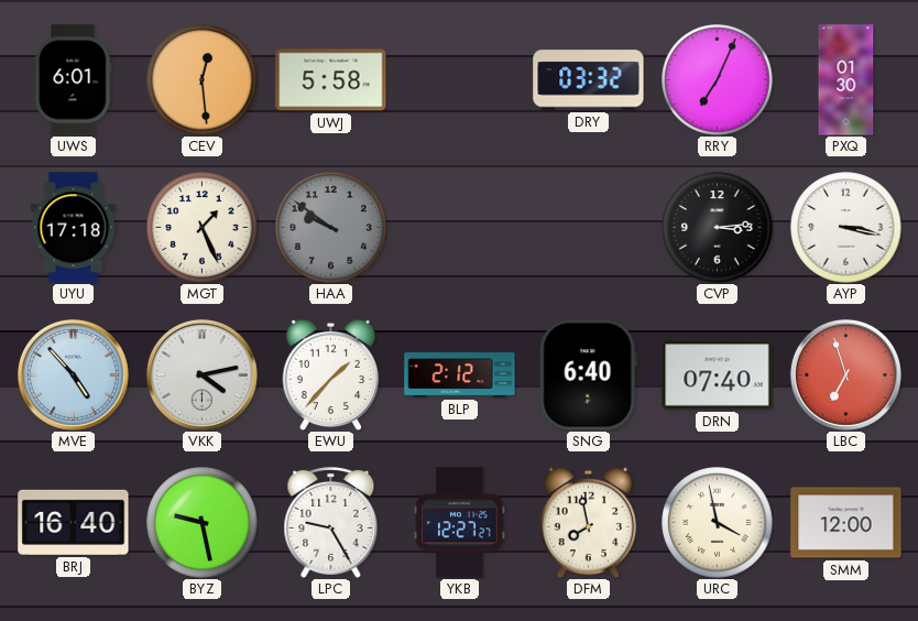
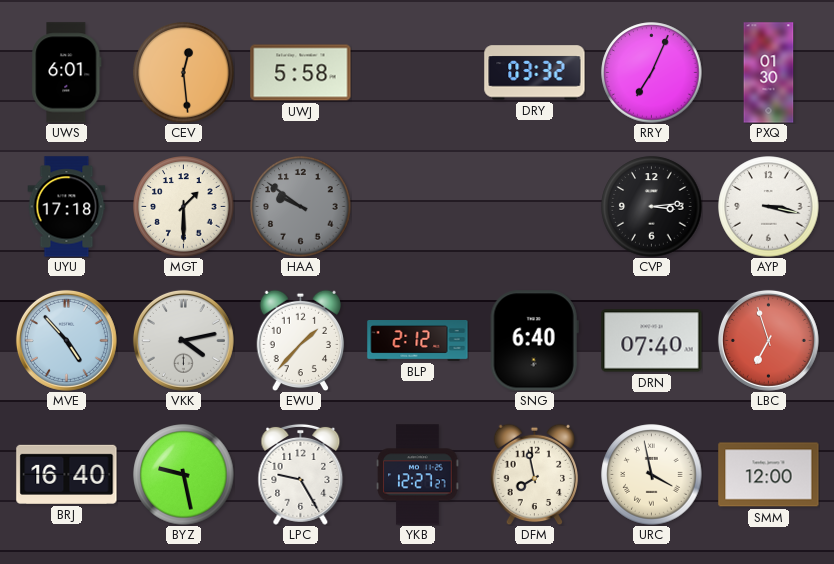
MGT: 1:26 -> 1:30 (184, 207)
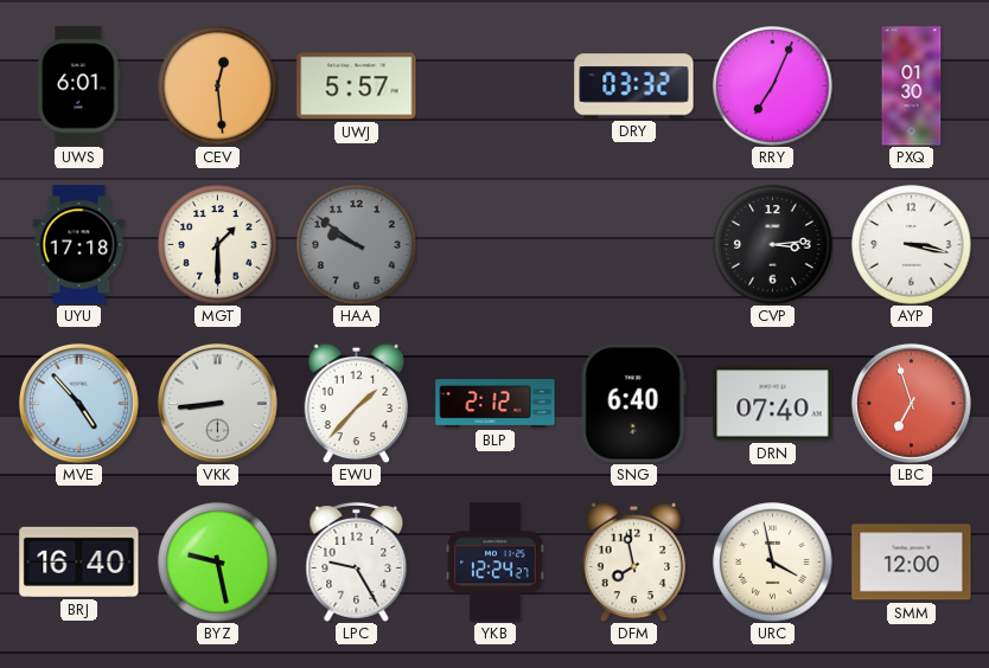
UWJ: 5:58 -> 5:57 (357, 86)
VKK: 4:13 -> 8:44 (217, 403)
YKB: 12:27 -> 12:24 (496, 563)
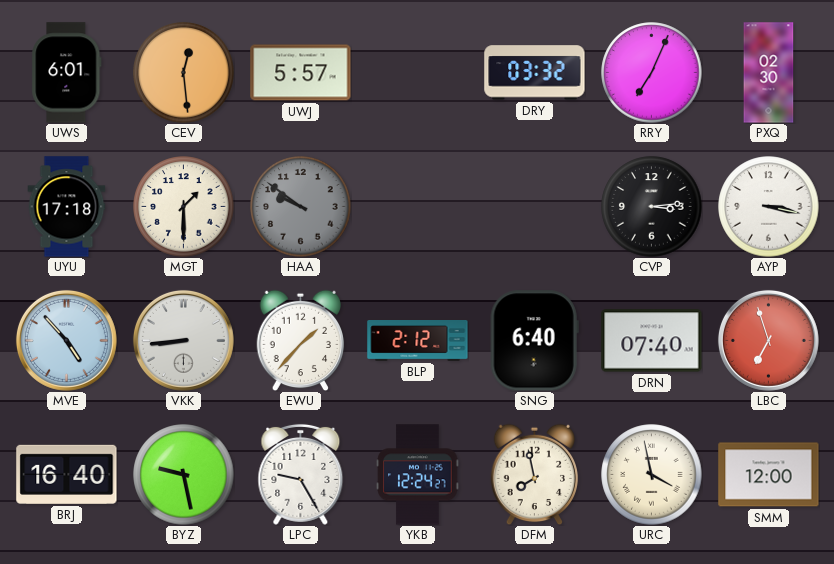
PXQ: 01:30 -> 02:30 (769, 73)
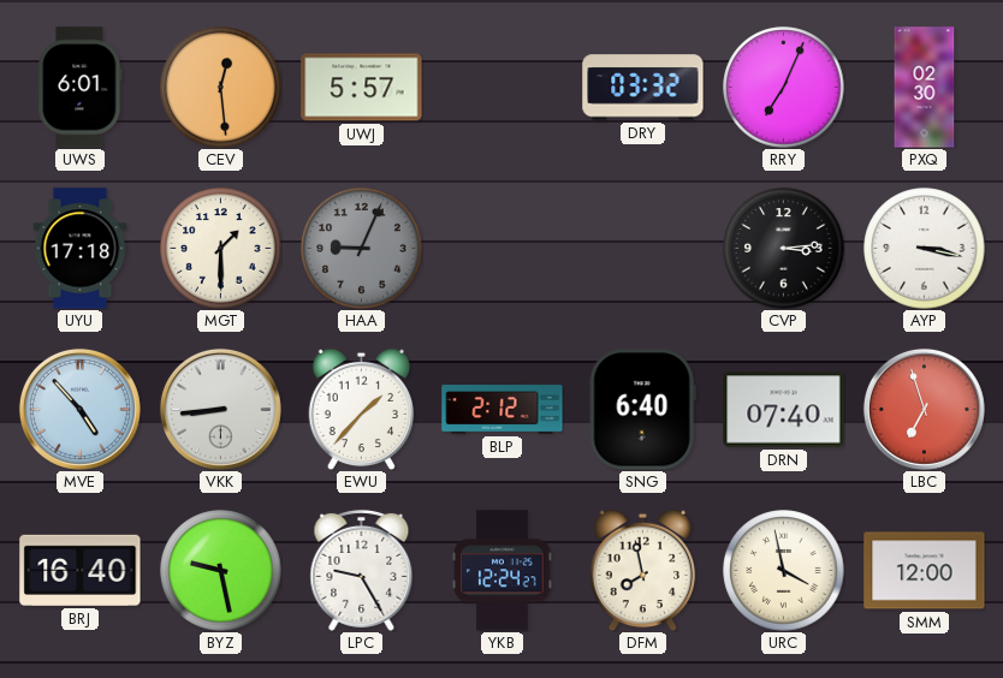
HAA: 9:51 -> 9:04 (362, 249)
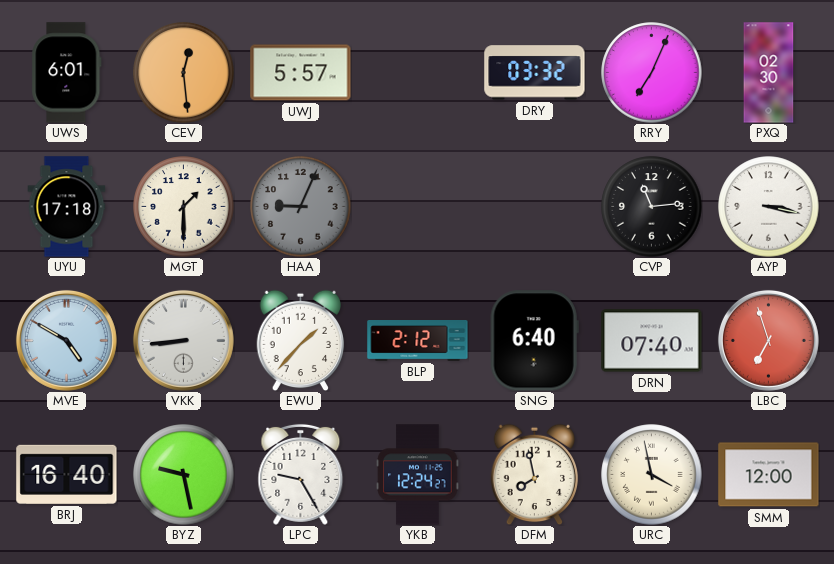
CVP: 3:14 -> 11:14 (652, 207)
MVE: 4:53 -> 4:50 (66, 340)
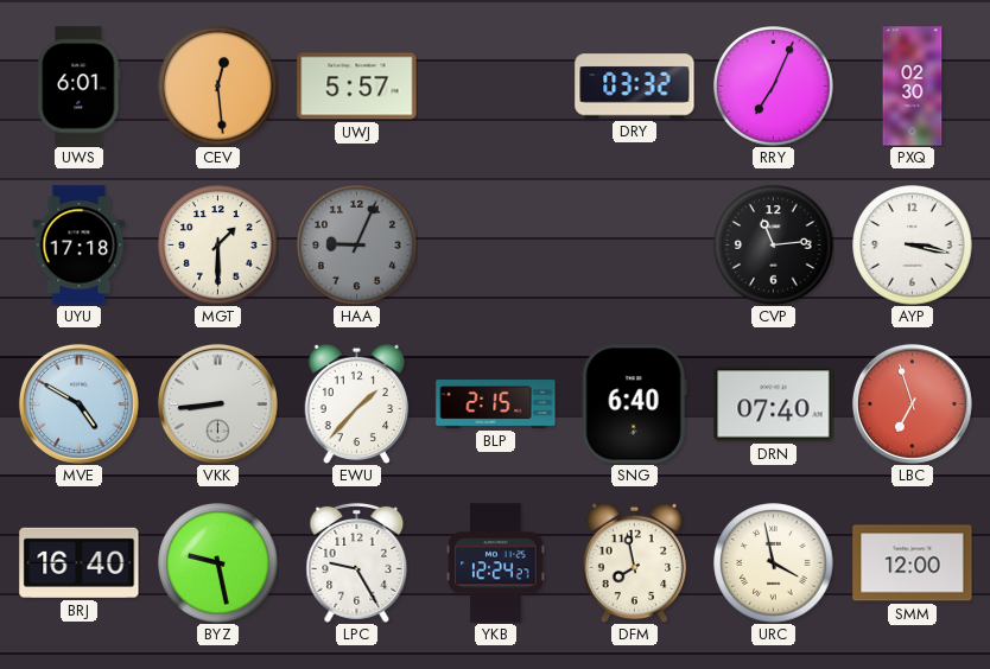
BLP: 2:12 -> 2:15 (496, 404)
